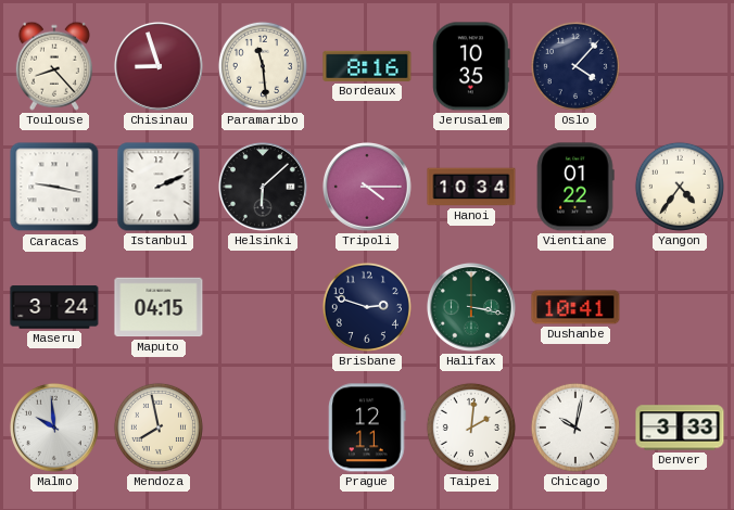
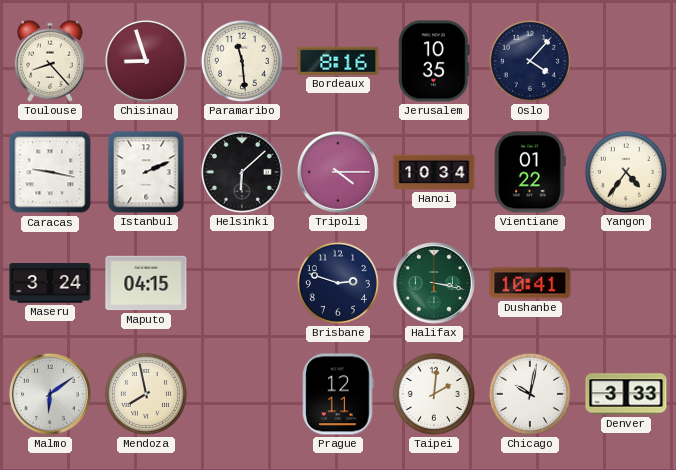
Malmo: 9:59 -> 6:09 (50, 394)
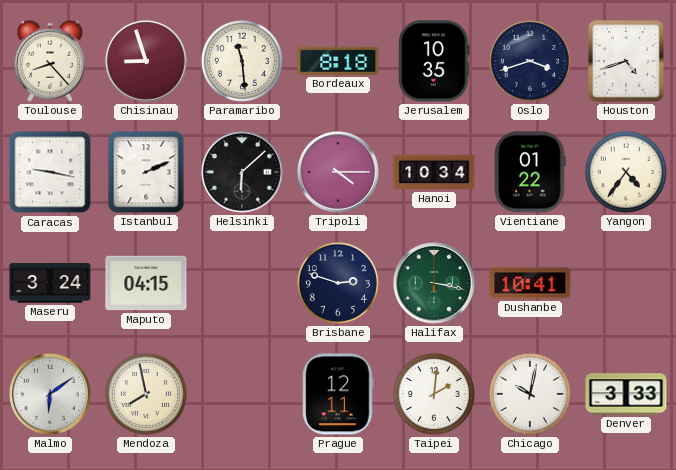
Bordeaux: 8:16 -> 8:18 (338, 61)
Oslo: 4:07 -> 3:42 (530, 61)
Houston: none -> 4:42 (627, 62)
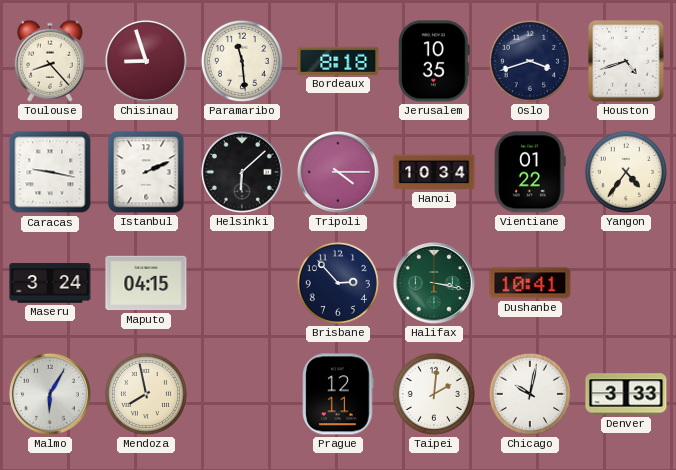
Brisbane: 2:48 -> 2:53 (338, 283)
Malmo: 6:09 -> 6:05 (50, 394)
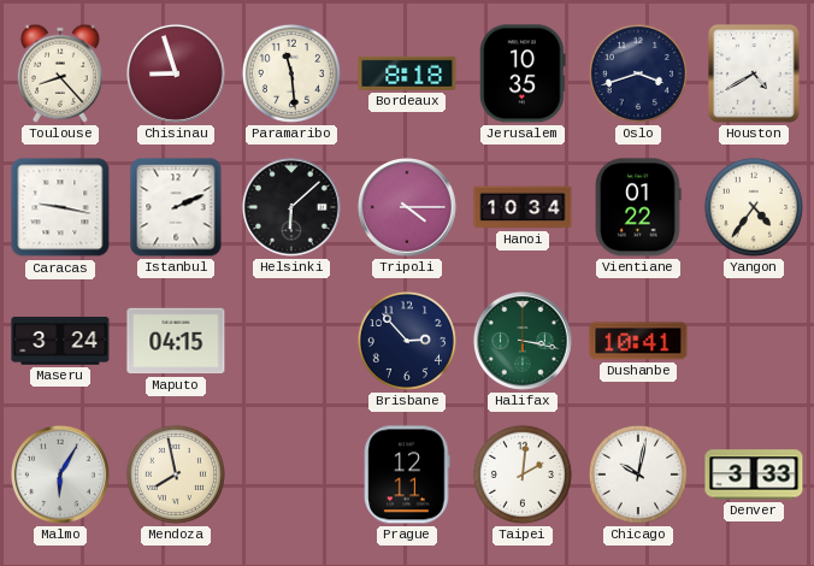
Houston: 4:42 -> 4:40 (755, 75)
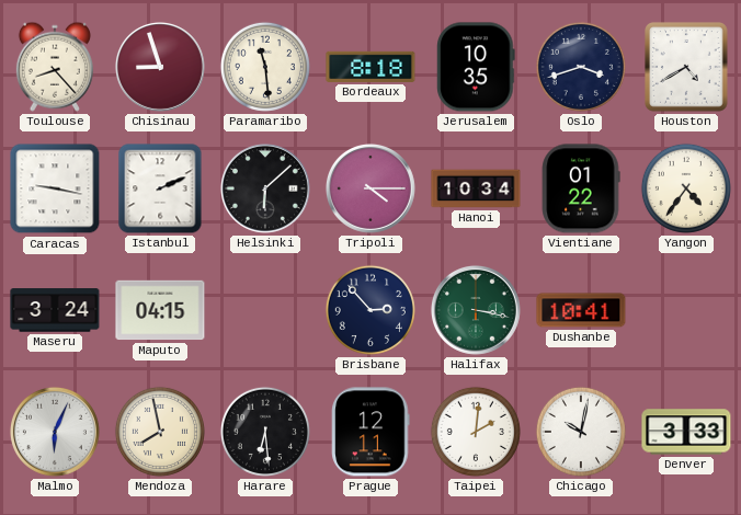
Malmo: 6:05 -> 6:04 (55, 432)
Harare: none -> 6:29 (265, 432)
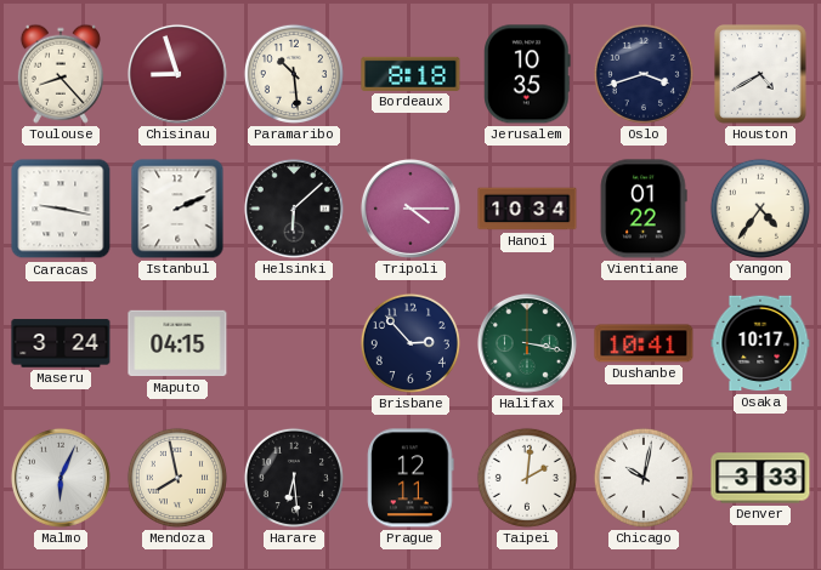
Paramaribo: 11:29 -> 10:29 (294, 74)
Osaka: none -> 10:17 (760, 343)
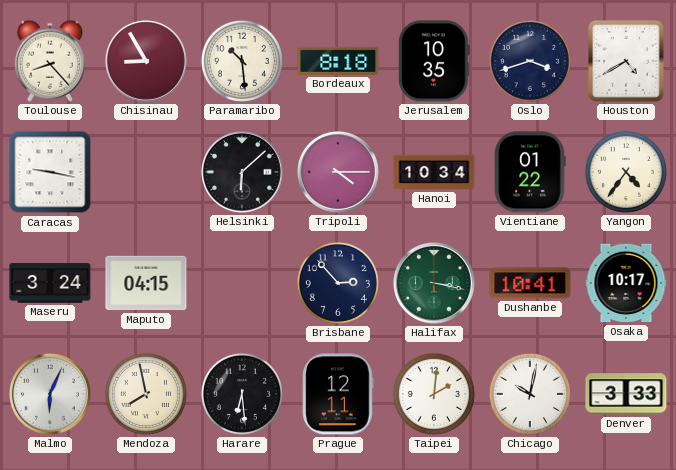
Chisinau: 8:57 -> 8:55 (146, 61)
Istanbul: 2:11 -> none (177, 209)
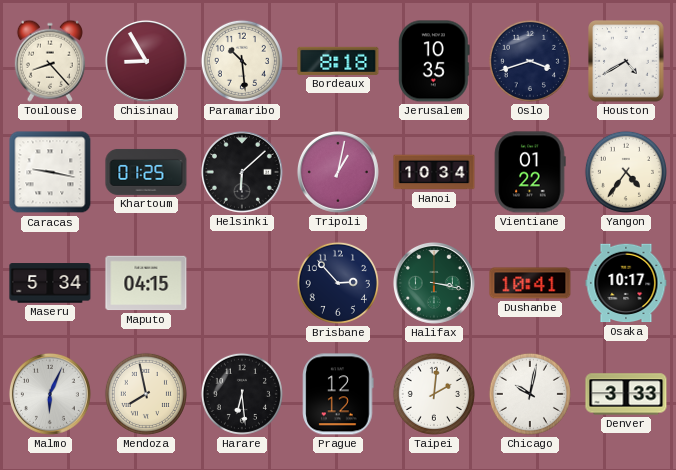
Khartoum: none -> 01:25 (146, 172)
Tripoli: 4:15 -> 1:02 (338, 172)
Maseru: 3:24 -> 5:34 (50, 283)
Prague: 12:11 -> 12:12 (338, 394)
